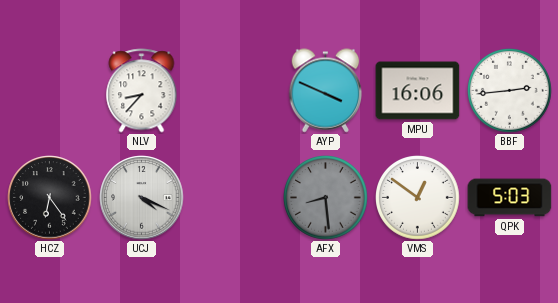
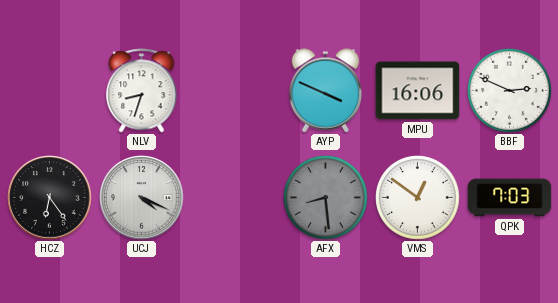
NLV: 8:37 -> 8:33 (142, 91)
BBF: 2:44 -> 2:49 (510, 91)
QPK: 5:03 -> 7:03 (510, 198)
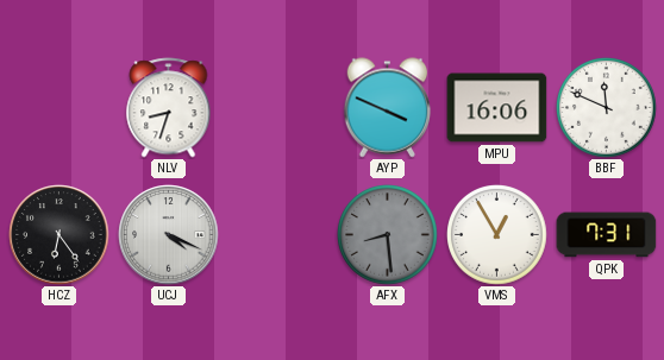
BBF: 2:49 -> 11:49 (607, 108)
VMS: 12:51 -> 12:55 (497, 235)
QPK: 7:03 -> 7:31 (607, 235)
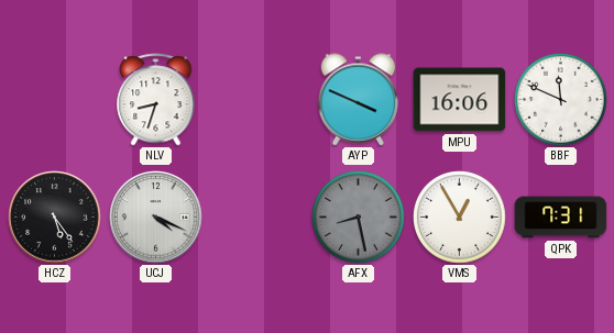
HCZ: 6:24 -> 5:24 (55, 218)
AFX: 8:29 -> 8:28 (359, 218)
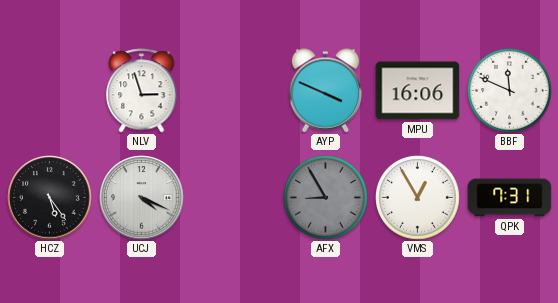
NLV: 8:33 -> 2:57 (142, 91)
AFX: 8:28 -> 8:55 (326, 198)
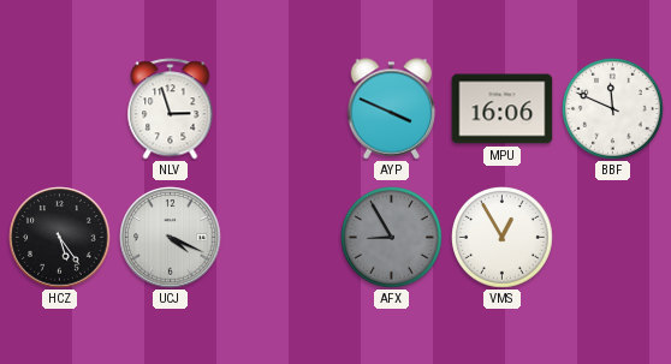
QPK: 7:31 -> none (510, 198)
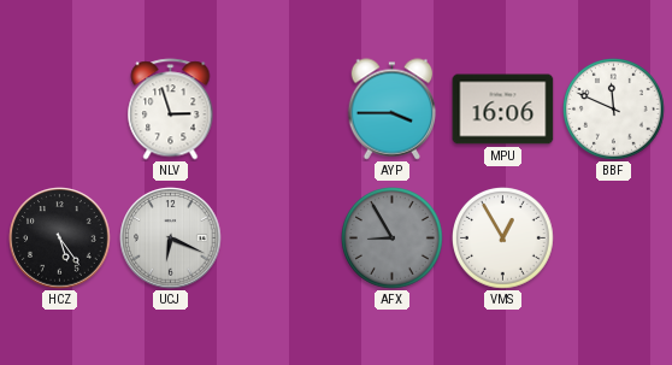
AYP: 3:49 -> 3:45 (393, 110)
UCJ: 4:19 -> 6:19 (171, 239)
